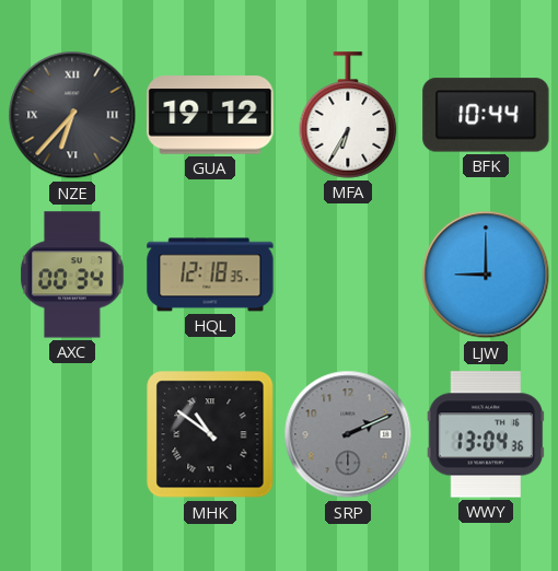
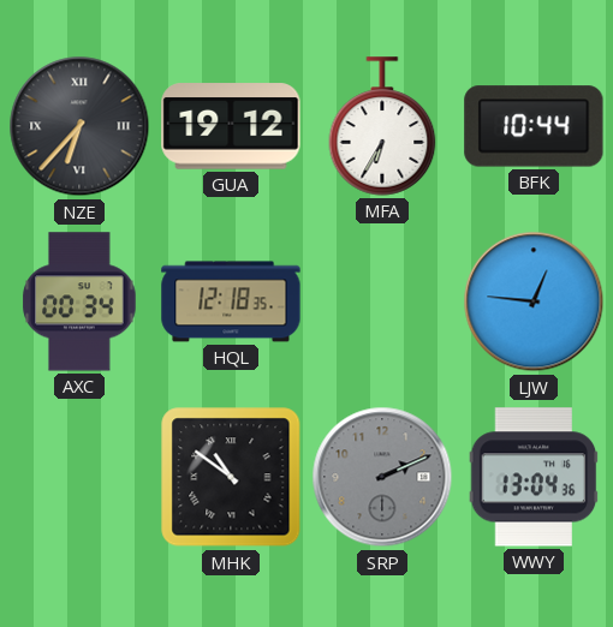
LJW: 9:00 -> 12:46 (534, 301)
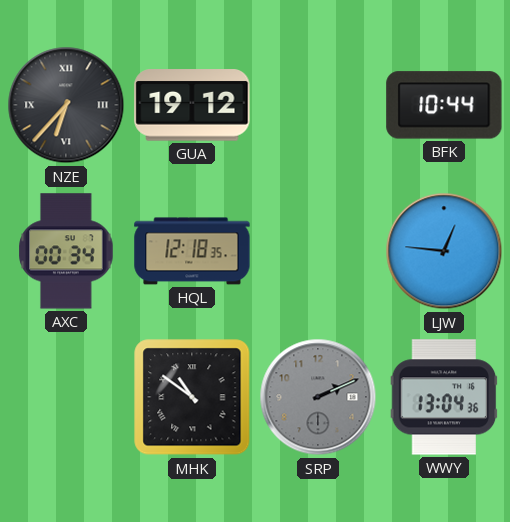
MFA: 6:35 -> none (382, 126)
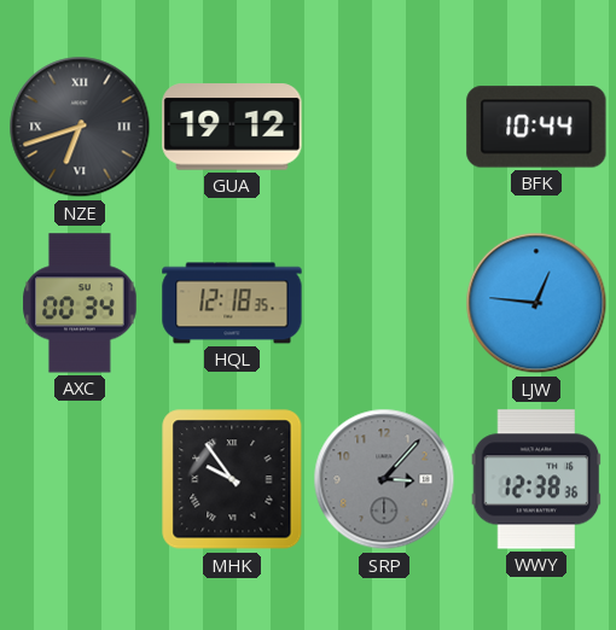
NZE: 6:37 -> 6:42 (80, 127)
MHK: 10:51 -> 9:54 (232, 479)
SRP: 2:11 -> 3:07 (384, 479)
WWY: 13:04 -> 12:38 (536, 479)
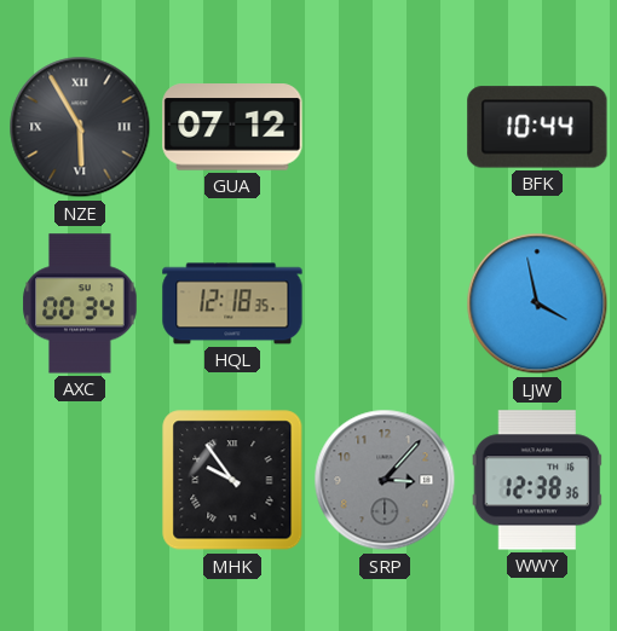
NZE: 6:42 -> 5:55 (80, 127)
GUA: 19:12 -> 07:12 (232, 127)
LJW: 12:46 -> 3:58 (537, 303)
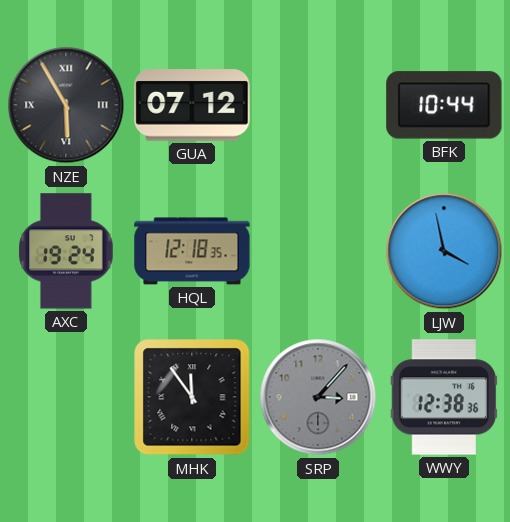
AXC: 00:34 -> 19:24 (66, 251)
MHK: 9:54 -> 11:54 (192, 397)
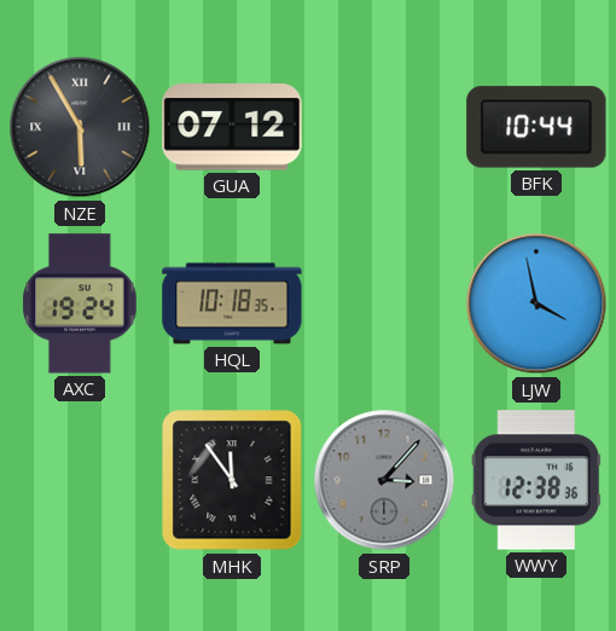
HQL: 12:18 -> 10:18 (232, 303)
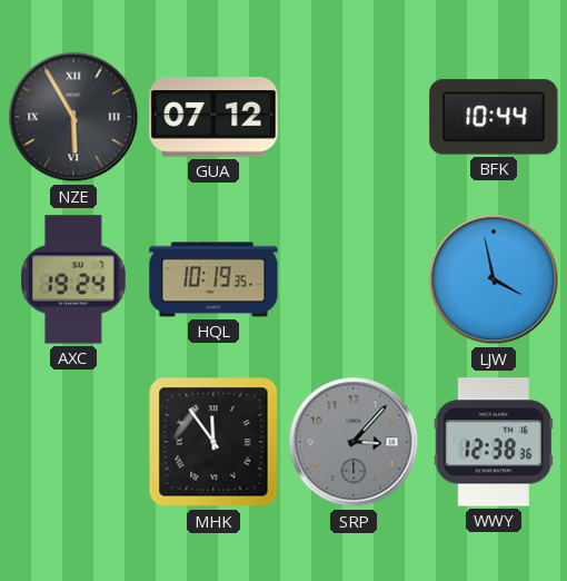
HQL: 10:18 -> 10:19 (213, 279)
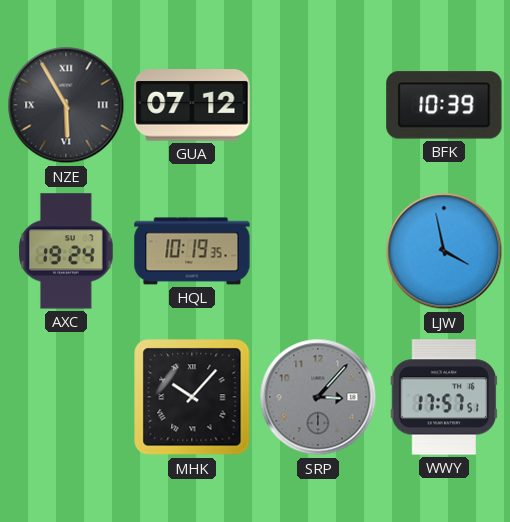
BFK: 10:44 -> 10:39 (444, 105)
MHK: 11:54 -> 10:07 (192, 397)
WWY: 12:38 -> 17:57 (444, 397)
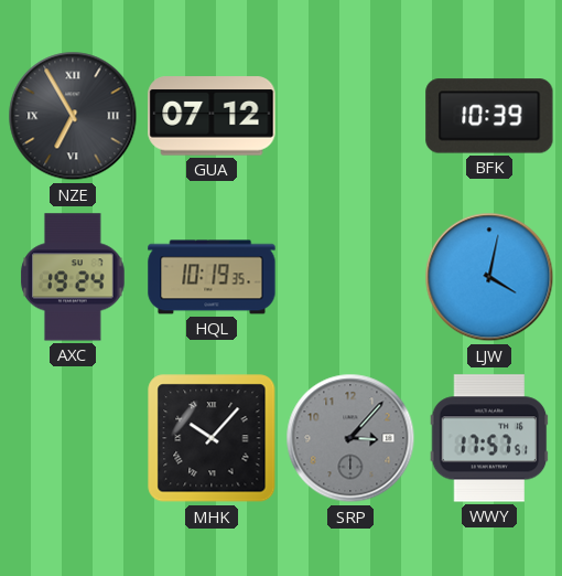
NZE: 5:55 -> 6:55 (73, 116)
LJW: 3:58 -> 4:02 (489, 277)
